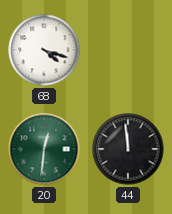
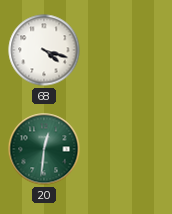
44: 11:59 -> none (128, 149)
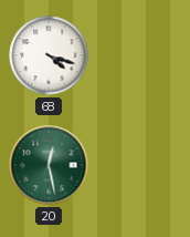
20: 12:31 -> 12:28 (49, 165)
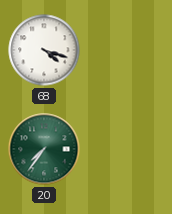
20: 12:28 -> 7:36 (44, 149)
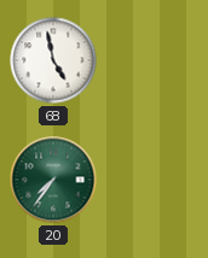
68: 4:18 -> 4:58 (53, 60)
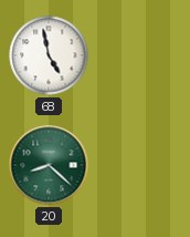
20: 7:36 -> 8:22 (49, 165)
